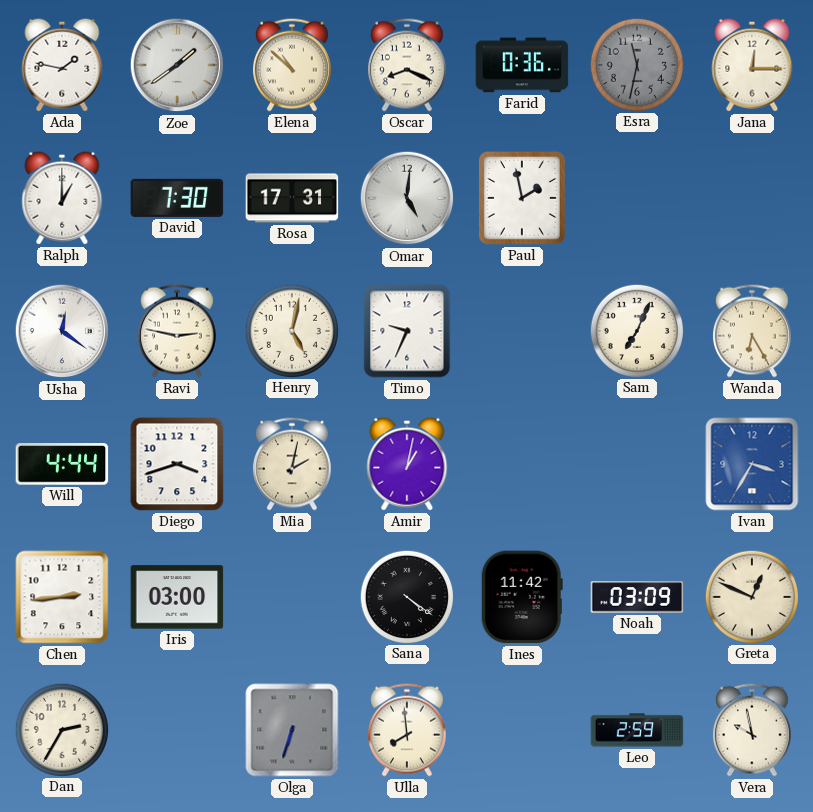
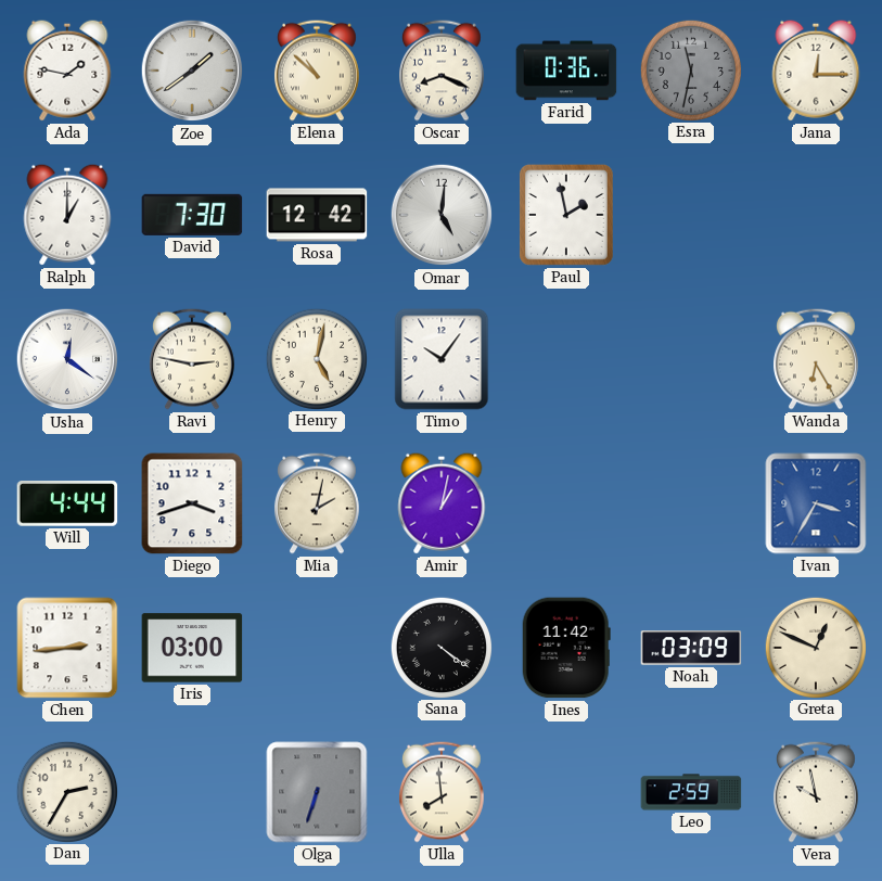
Rosa: 17:31 -> 12:42 (317, 215)
Timo: 9:34 -> 10:06 (442, 359)
Sam: 7:04 -> none (636, 330)
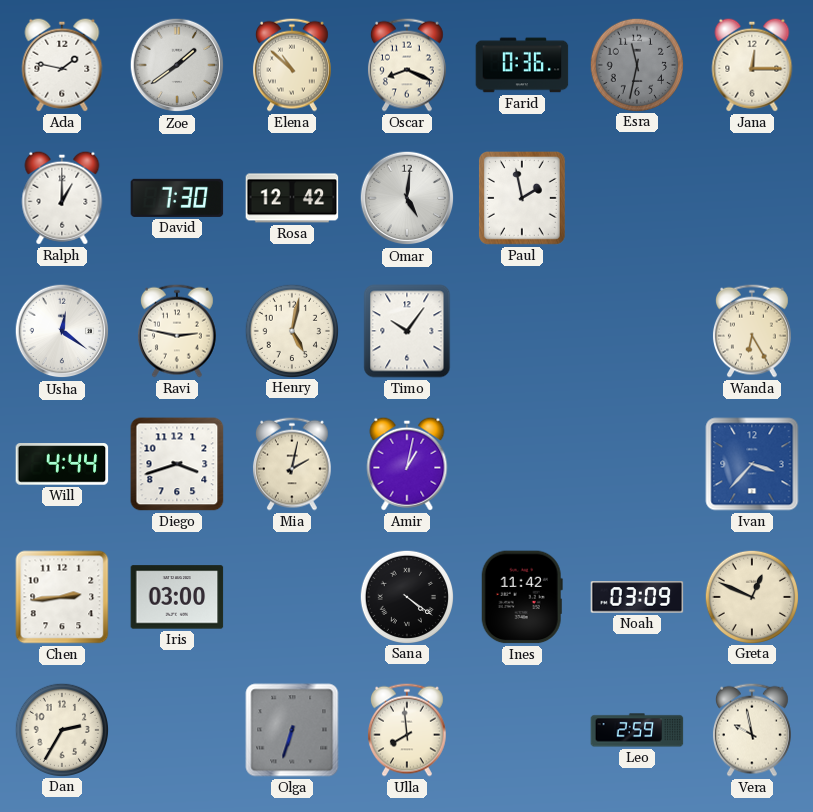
Ivan: 3:35 -> 3:37 (752, 464)
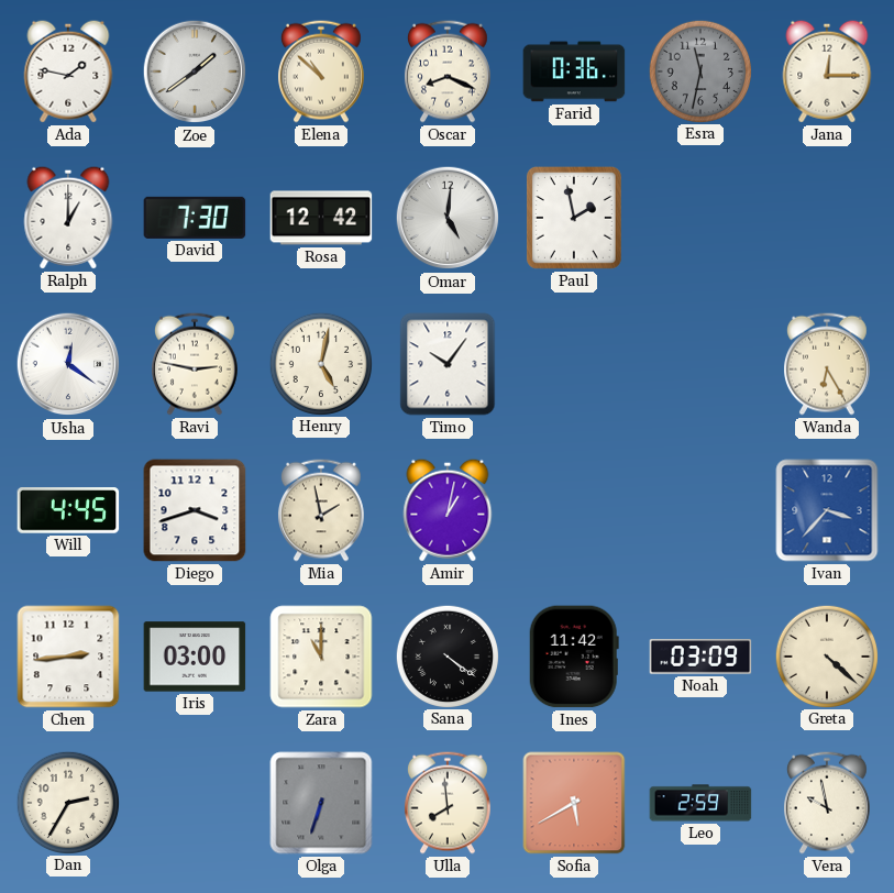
Will: 4:44 -> 4:45 (68, 510)
Mia: 2:02 -> 1:58 (321, 510)
Zara: none -> 11:00 (321, 657)
Greta: 12:49 -> 4:22 (826, 655)
Sofia: none -> 5:40 (574, 803)
